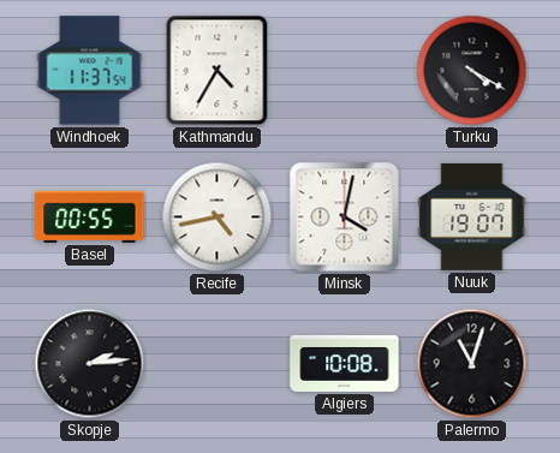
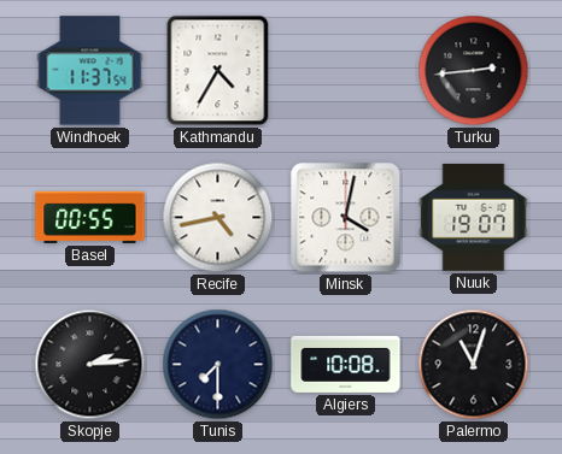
Turku: 4:20 -> 2:44 (474, 71)
Tunis: none -> 7:30 (218, 365)
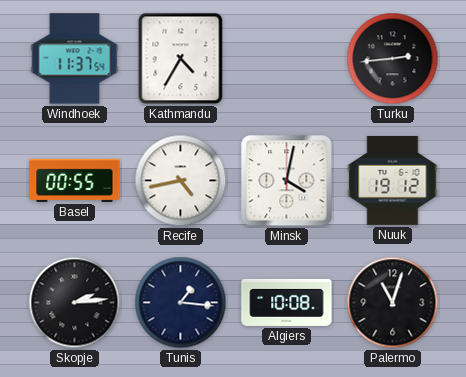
Nuuk: 19:07 -> 19:12 (393, 180)
Tunis: 7:30 -> 1:16 (181, 303)
